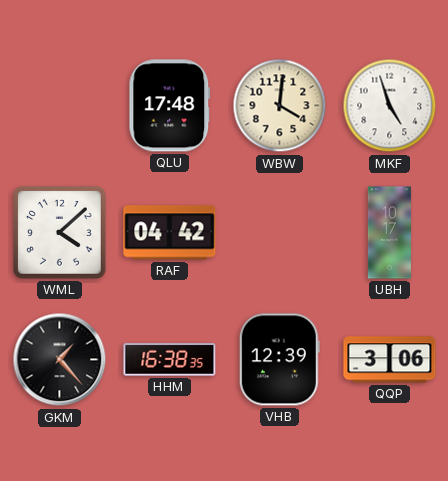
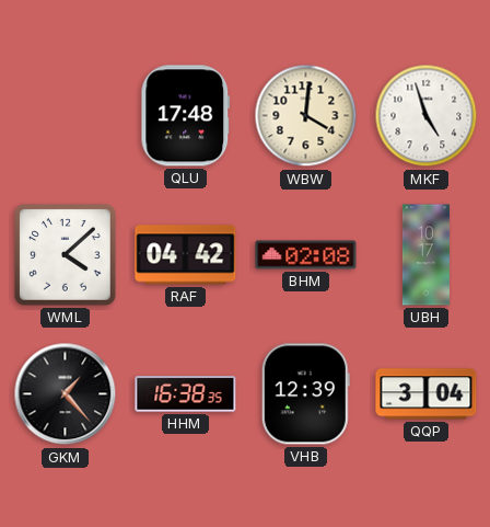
BHM: none -> 02:08 (306, 255)
QQP: 3:06 -> 3:04 (427, 394)
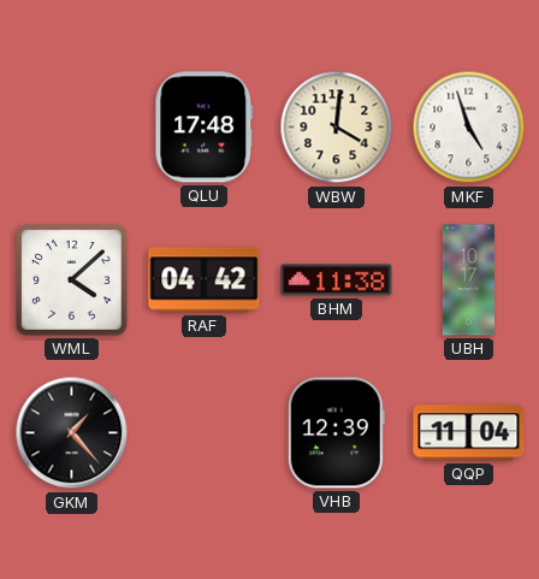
BHM: 02:08 -> 11:38 (337, 280)
HHM: 16:38 -> none (186, 394)
QQP: 3:04 -> 11:04 (469, 433)
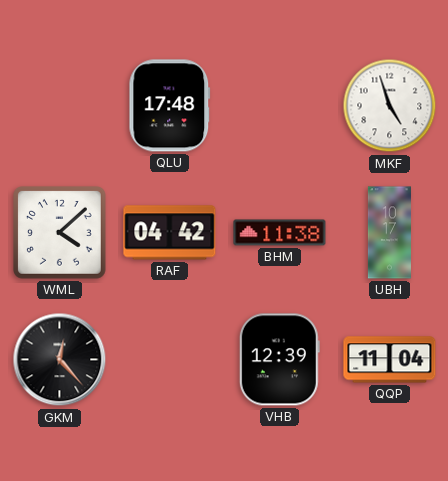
WBW: 4:01 -> none (337, 128)
GKM: 1:23 -> 12:23 (60, 360)
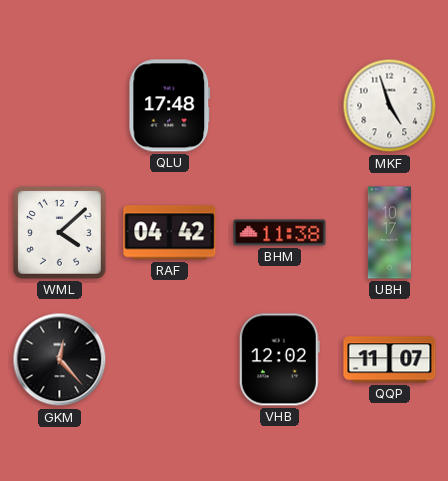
VHB: 12:39 -> 12:02 (279, 360)
QQP: 11:04 -> 11:07 (390, 360)
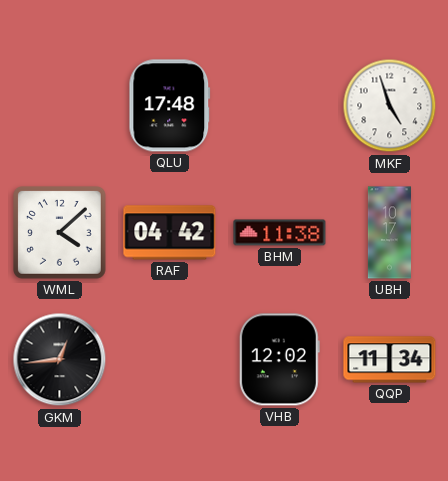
GKM: 12:23 -> 12:44 (60, 360)
QQP: 11:07 -> 11:34 (390, 360)
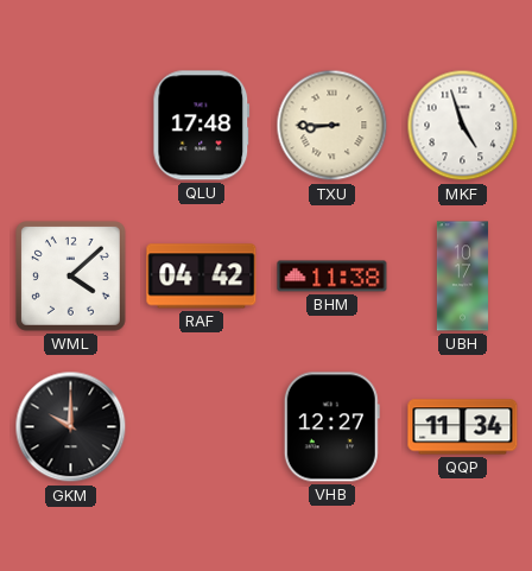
TXU: none -> 8:45 (332, 126)
GKM: 12:44 -> 10:00 (71, 427)
VHB: 12:02 -> 12:27 (331, 427)
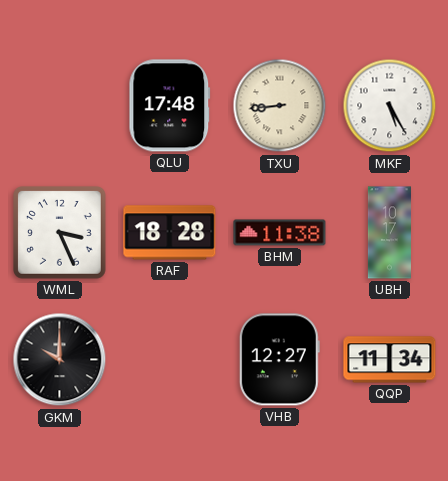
TXU: 8:45 -> 8:44 (280, 106)
MKF: 4:57 -> 5:25 (390, 106)
WML: 4:08 -> 3:26 (60, 233)
RAF: 04:42 -> 18:28 (170, 233)
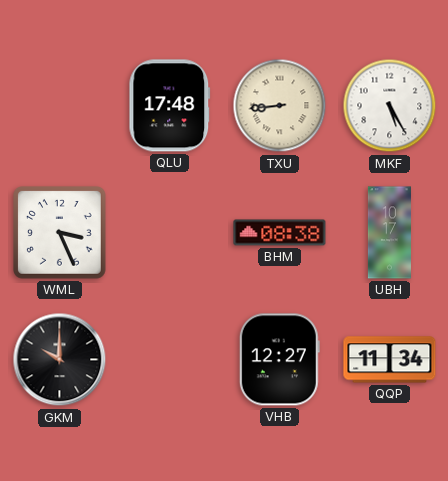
RAF: 18:28 -> none (170, 233)
BHM: 11:38 -> 08:38 (280, 233)
